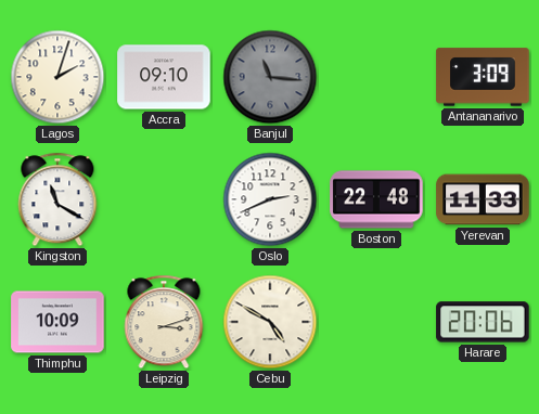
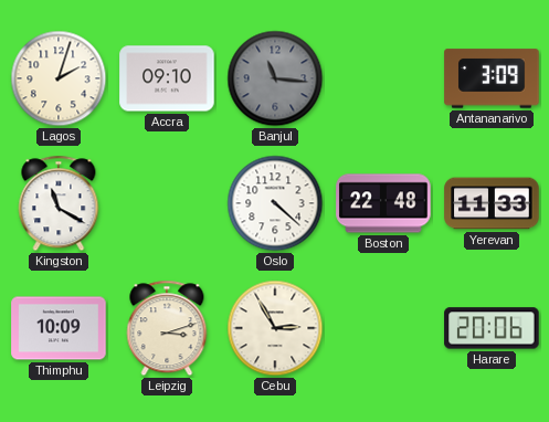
Oslo: 2:41 -> 4:22 (275, 203)
Cebu: 4:50 -> 2:55 (275, 328)
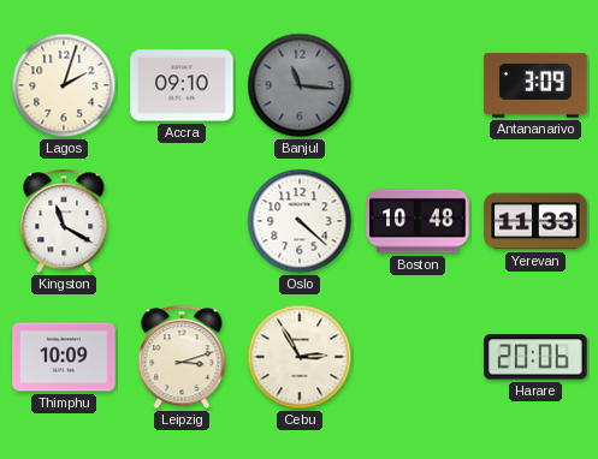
Boston: 22:48 -> 10:48 (418, 221)
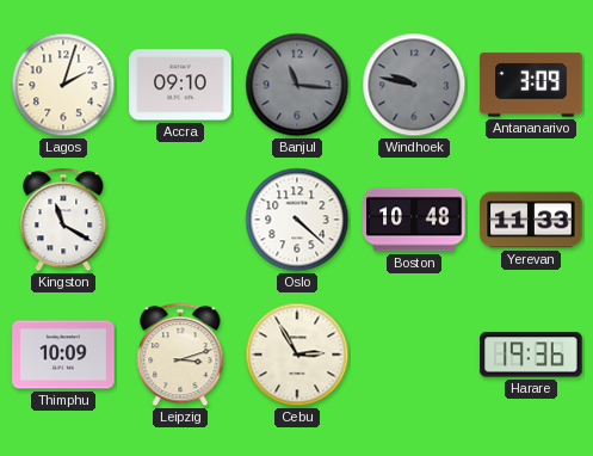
Windhoek: none -> 9:47 (414, 85)
Harare: 20:06 -> 19:36 (531, 355)
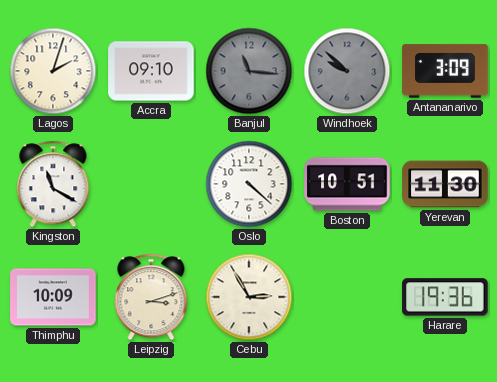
Windhoek: 9:47 -> 9:52 (347, 71)
Boston: 10:48 -> 10:51 (347, 184)
Yerevan: 11:33 -> 11:30 (445, 184)
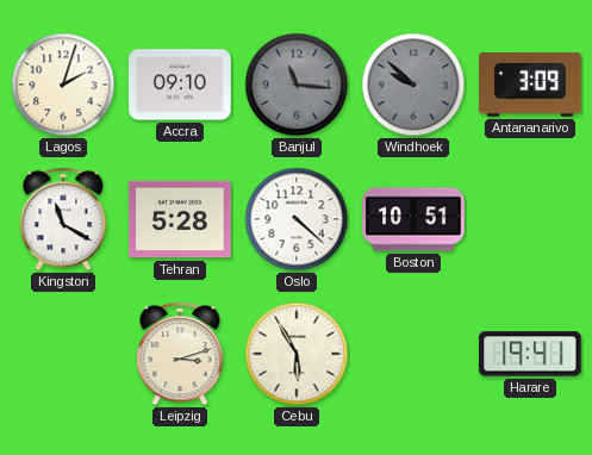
Tehran: none -> 5:28 (180, 219)
Yerevan: 11:30 -> none (445, 184)
Thimphu: 10:09 -> none (53, 297)
Cebu: 2:55 -> 5:55 (297, 354)
Harare: 19:36 -> 19:41 (530, 354)
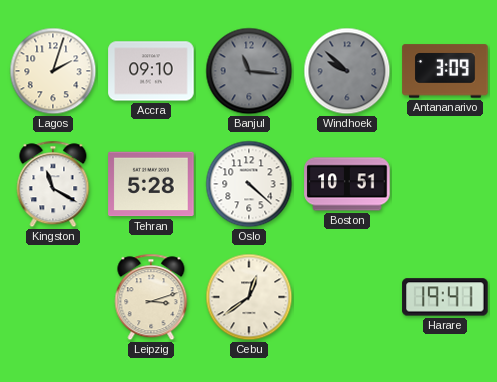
Cebu: 5:55 -> 12:39 (249, 297)
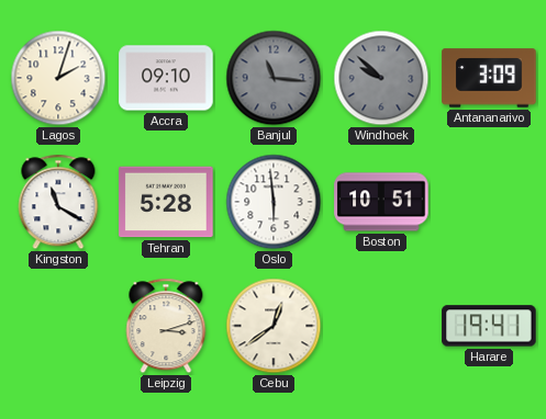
Oslo: 4:22 -> 5:59 (274, 202)
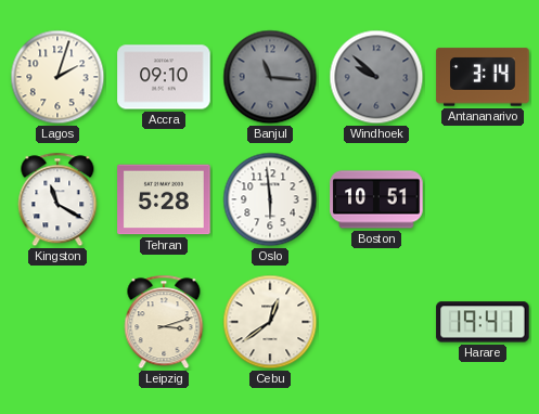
Antananarivo: 3:09 -> 3:14 (483, 77)
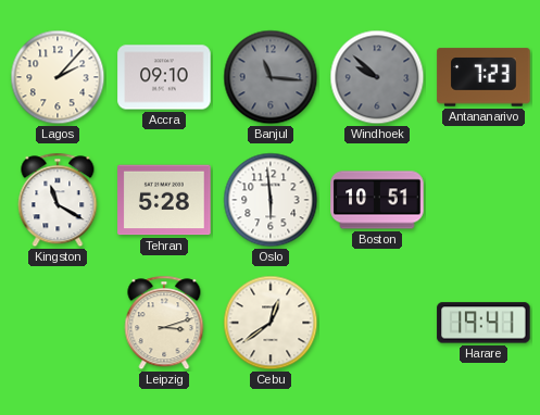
Lagos: 2:03 -> 2:07 (58, 77)
Antananarivo: 3:14 -> 7:23 (484, 77)
